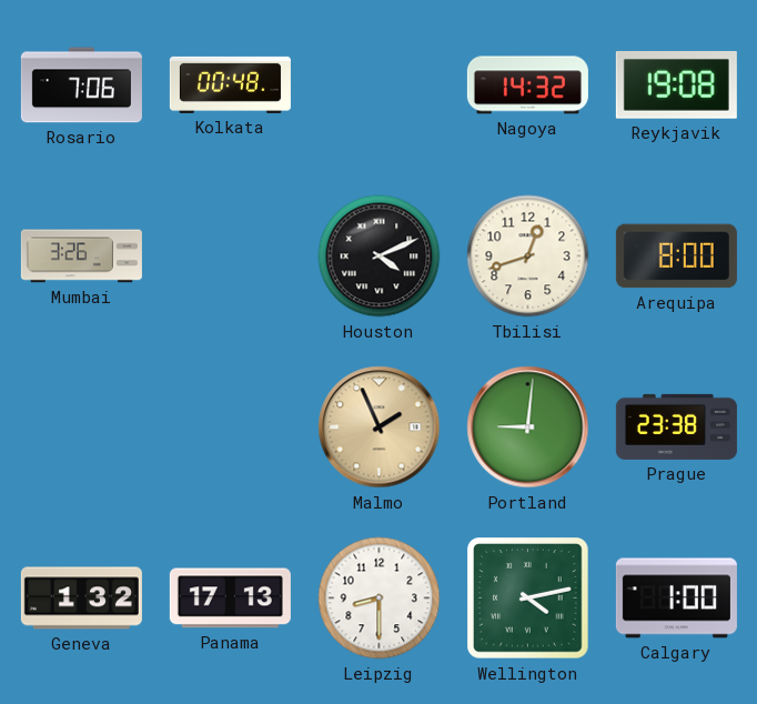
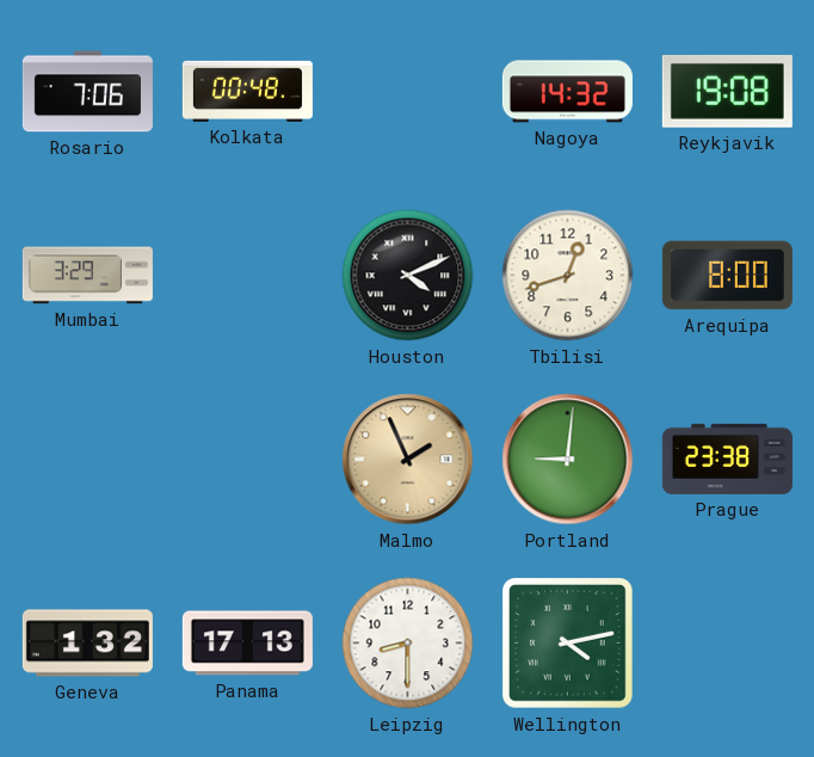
Mumbai: 3:26 -> 3:29 (87, 276)
Calgary: 1:00 -> none (676, 599)
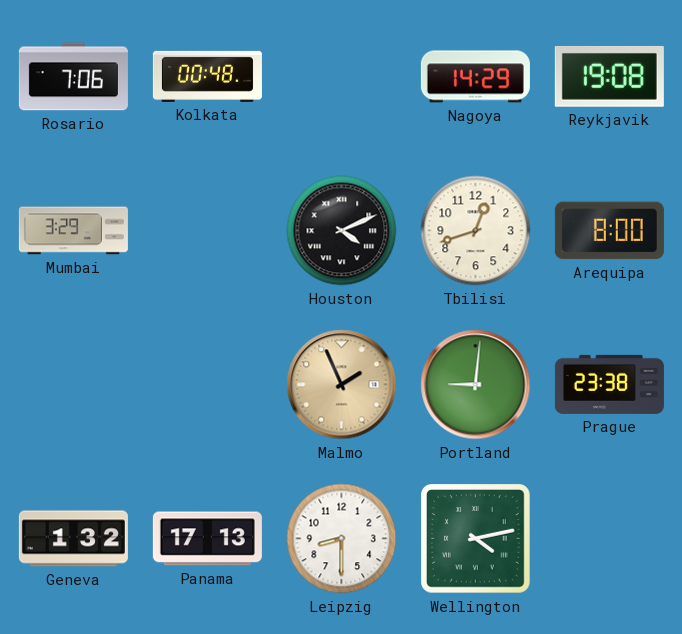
Nagoya: 14:32 -> 14:29 (475, 77)
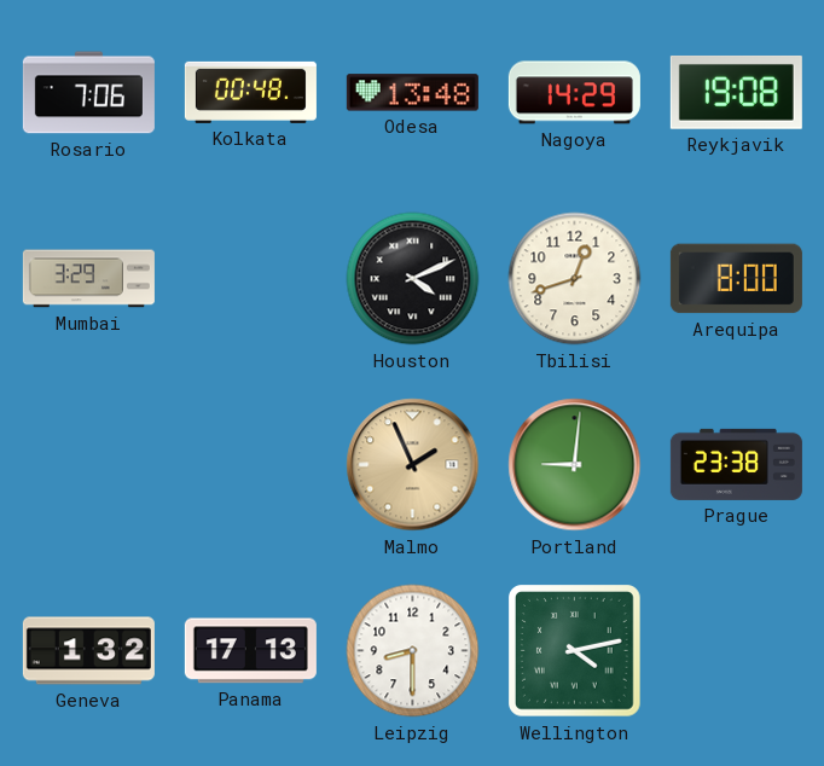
Odesa: none -> 13:48 (412, 93)
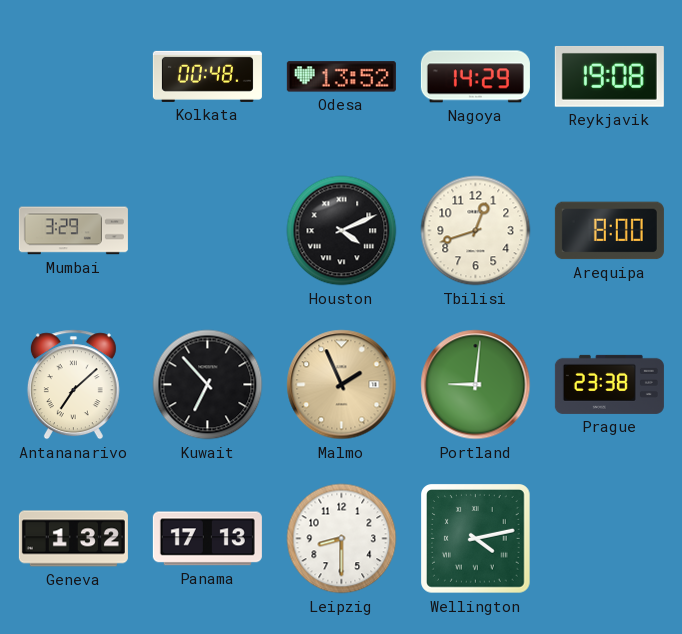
Rosario: 7:06 -> none (88, 93)
Odesa: 13:48 -> 13:52 (341, 77)
Antananarivo: none -> 7:08 (73, 385)
Kuwait: none -> 6:53 (208, 385)
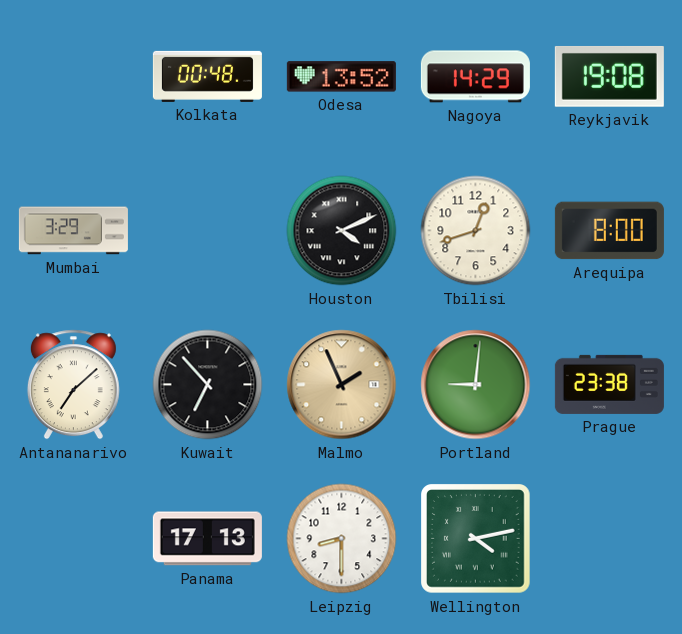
Geneva: 1:32 -> none (73, 539)
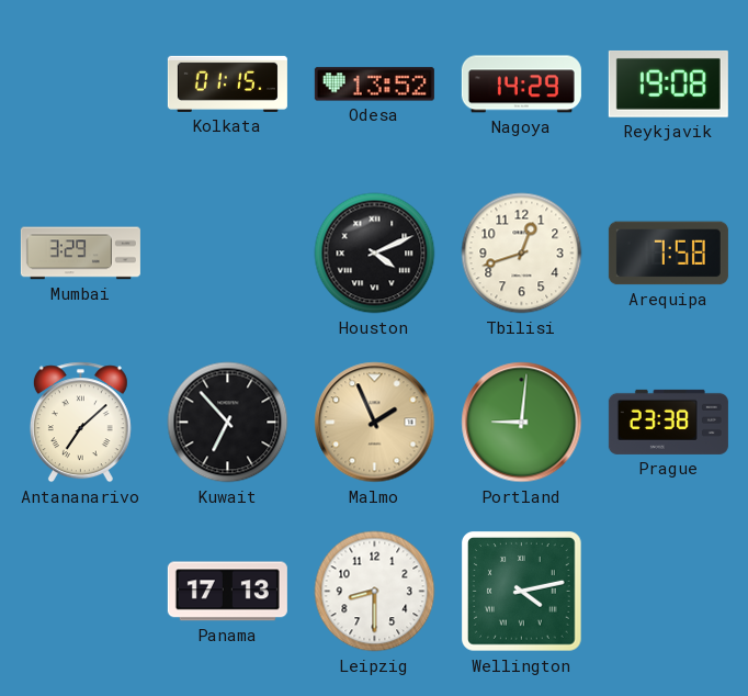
Kolkata: 00:48 -> 01:15 (227, 83)
Arequipa: 8:00 -> 7:58 (668, 254)
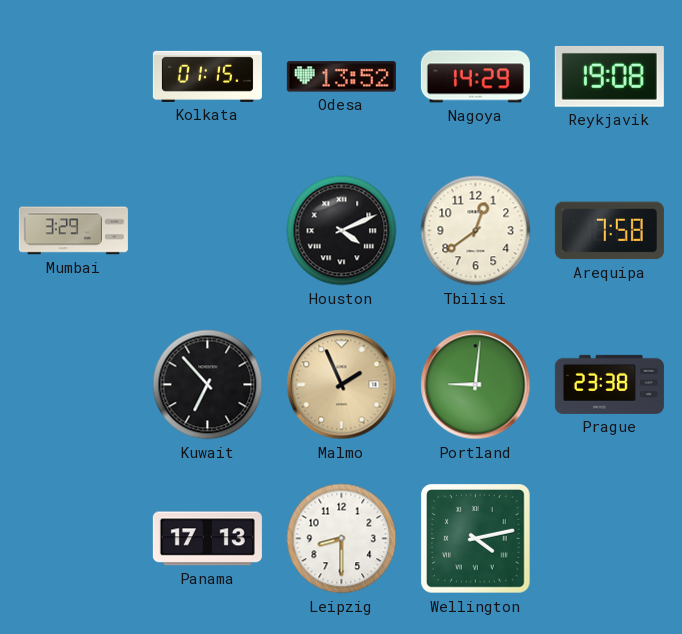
Tbilisi: 12:42 -> 12:39 (476, 231)
Antananarivo: 7:08 -> none (80, 423)
